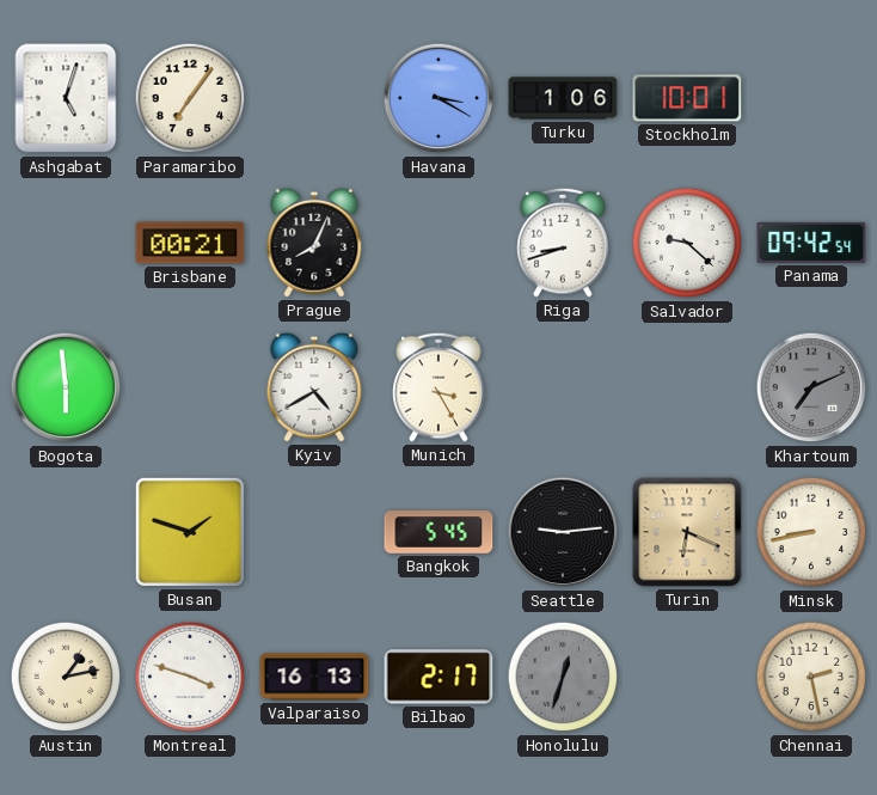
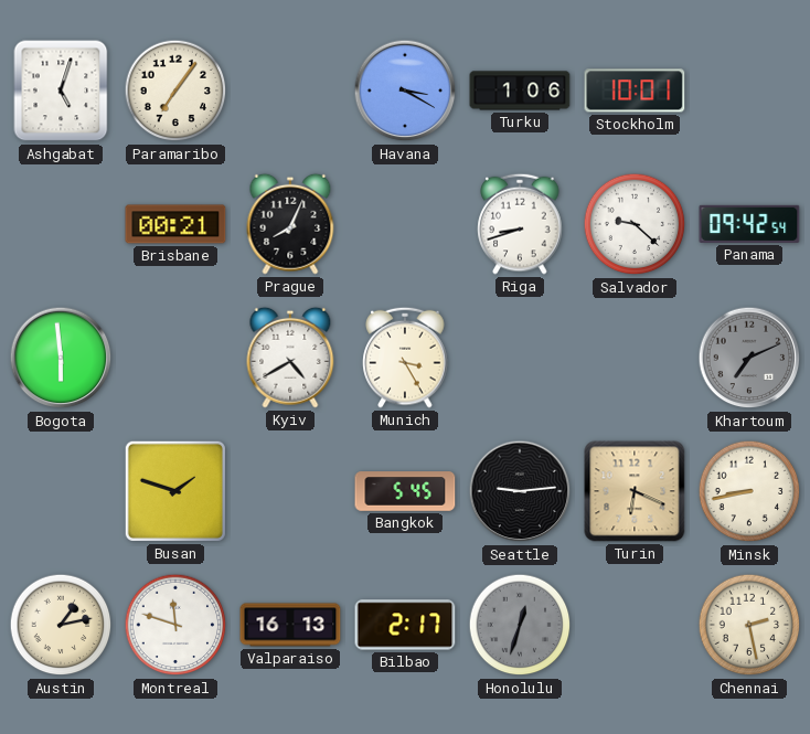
Montreal: 3:48 -> 11:48 (175, 625)
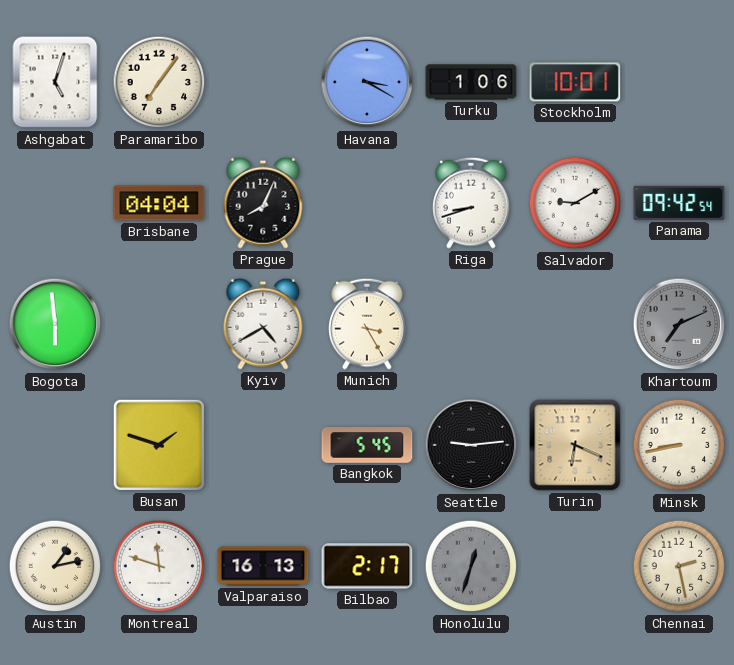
Brisbane: 00:21 -> 04:04 (159, 203)
Salvador: 9:22 -> 9:10 (575, 203)
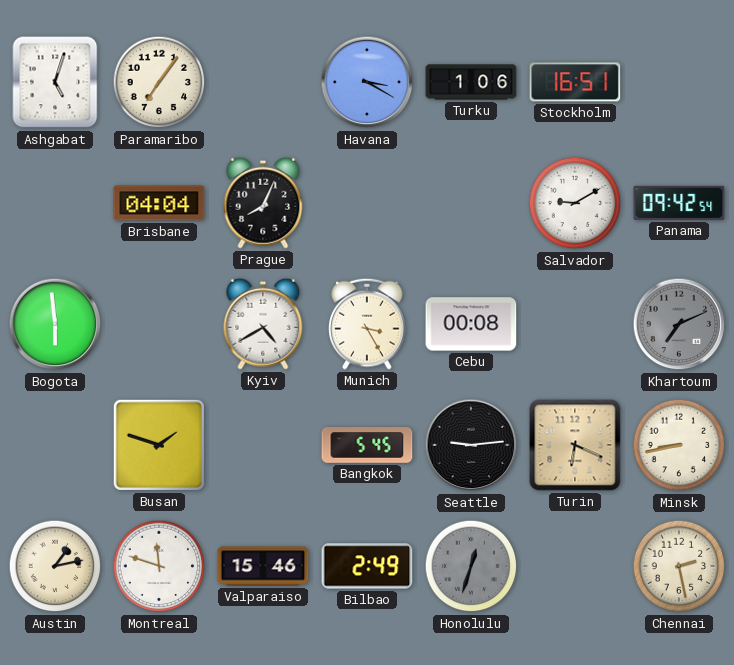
Stockholm: 10:01 -> 16:51 (575, 82)
Riga: 8:42 -> none (471, 203)
Cebu: none -> 00:08 (471, 324)
Valparaiso: 16:13 -> 15:46 (263, 566)
Bilbao: 2:17 -> 2:49 (367, 566)
